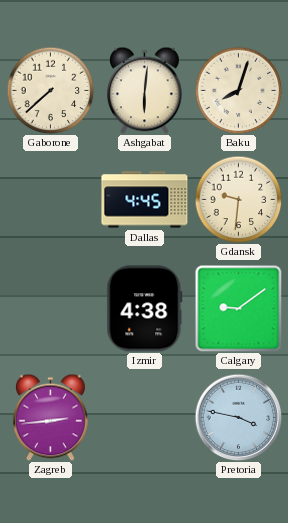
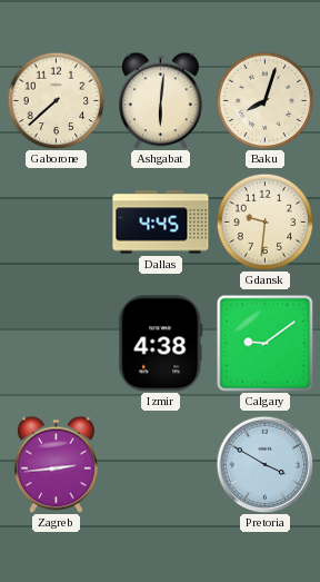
Pretoria: 3:47 -> 3:50 (264, 464)
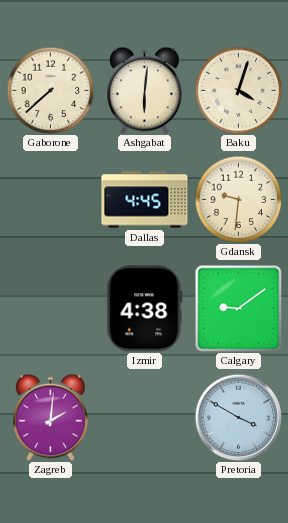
Baku: 8:03 -> 4:03 (238, 90)
Zagreb: 2:44 -> 2:01 (51, 417)
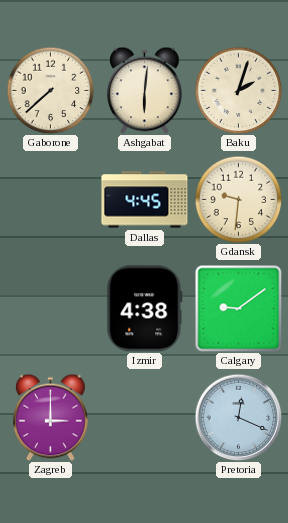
Baku: 4:03 -> 2:03 (238, 90)
Zagreb: 2:01 -> 3:00 (51, 417)
Pretoria: 3:50 -> 12:19 (238, 417)
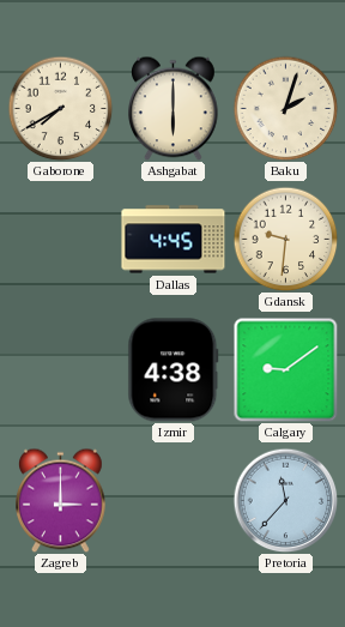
Gaborone: 7:38 -> 7:40 (60, 108)
Ashgabat: 6:01 -> 6:00 (174, 108)
Pretoria: 12:19 -> 11:37 (285, 500)
